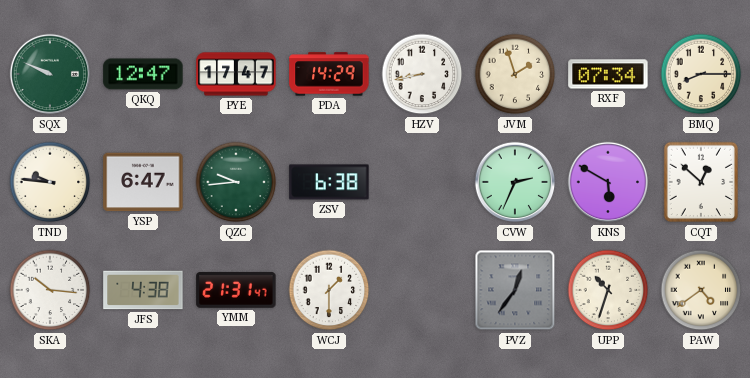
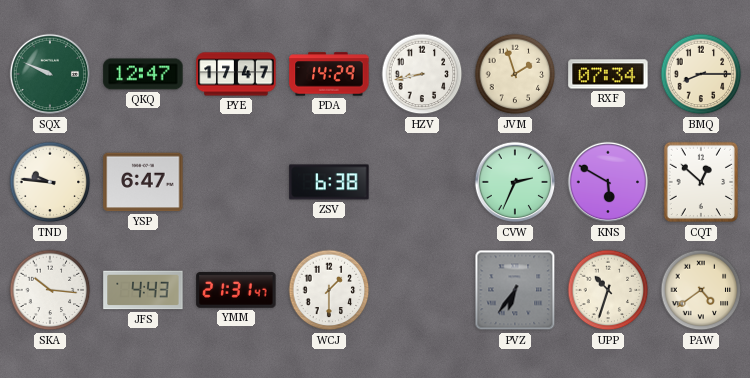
QZC: 9:44 -> none (236, 182)
JFS: 4:38 -> 4:43 (143, 290)
PVZ: 12:36 -> 6:36 (515, 290)
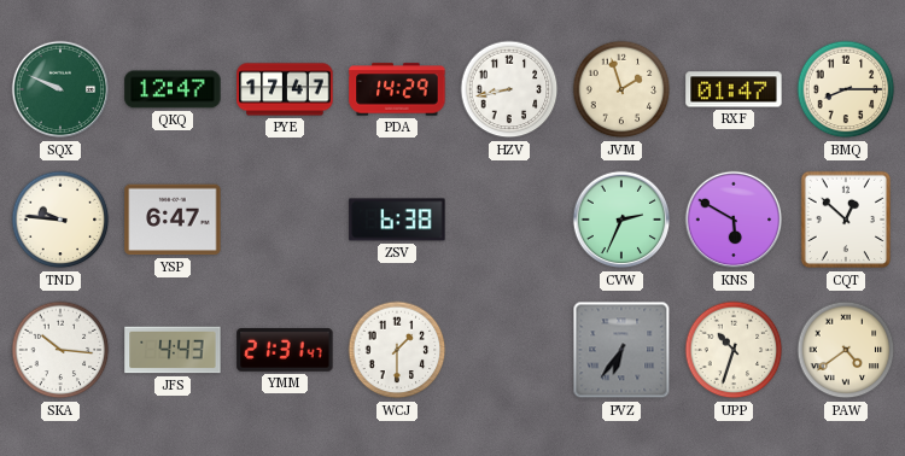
RXF: 07:34 -> 01:47 (734, 89)
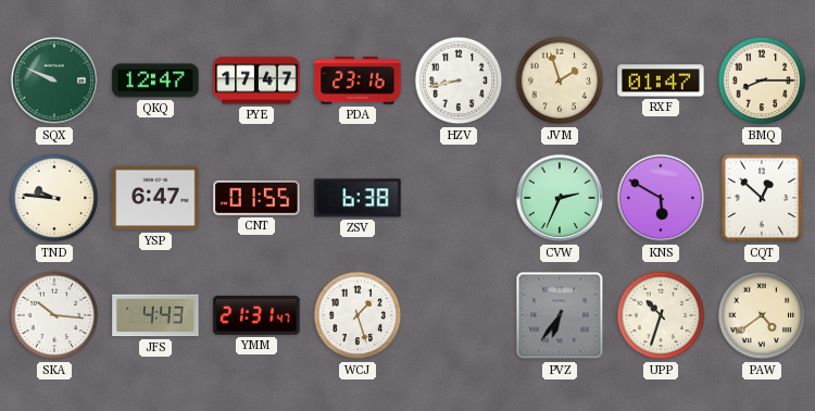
PDA: 14:29 -> 23:16 (358, 80)
CNT: none -> 01:55 (256, 198)
WCJ: 1:30 -> 1:27 (358, 315)
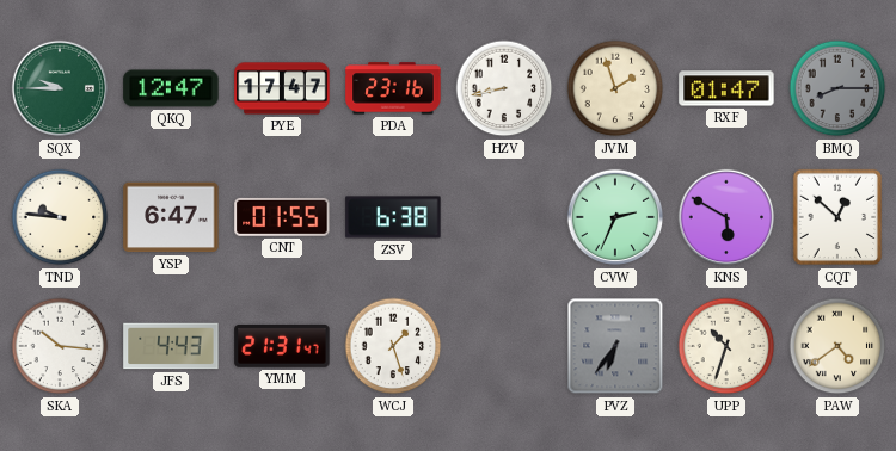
SQX: 9:49 -> 9:45 (60, 88)
BMQ dial: cream -> grey (837, 88)
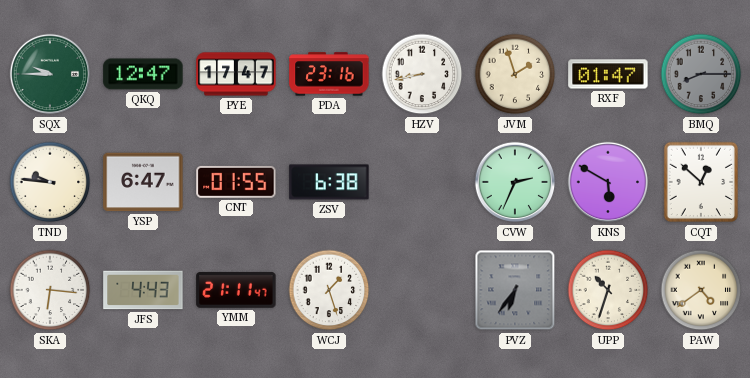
SKA: 10:16 -> 6:16 (50, 290)
YMM: 21:31 -> 21:11 (236, 290)
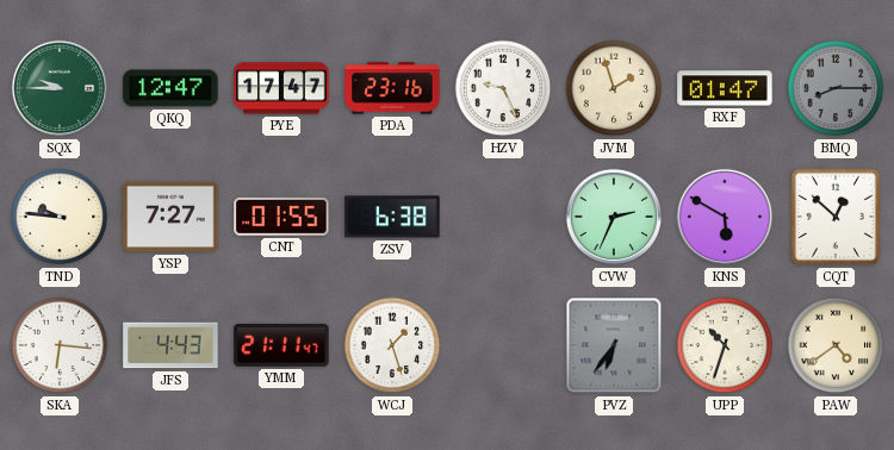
HZV: 8:43 -> 9:26 (503, 88)
YSP: 6:47 -> 7:27 (170, 217)
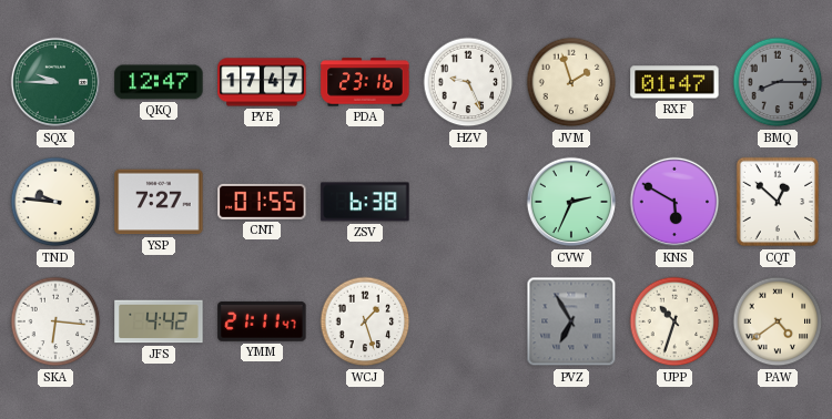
JFS: 4:43 -> 4:42 (159, 321)
PVZ: 6:36 -> 6:55 (571, 321)
